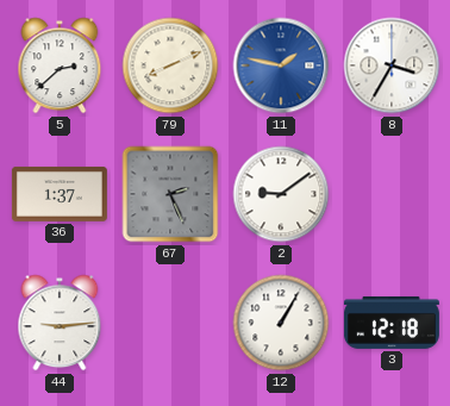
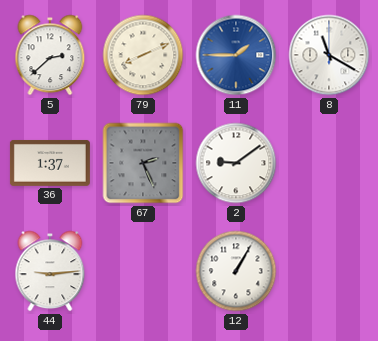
11: 1:47 -> 1:45 (236, 55)
8: 3:35 -> 11:20 (329, 55)
3: 12:18 -> none (392, 323)
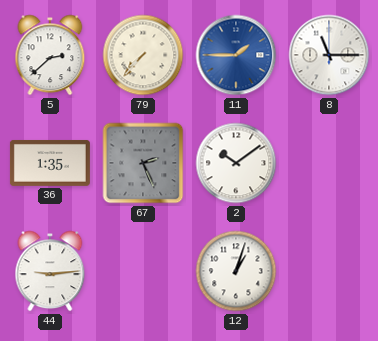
79: 8:11 -> 7:37 (143, 55)
8: 11:20 -> 11:15 (329, 55)
36: 1:37 -> 1:35 (50, 163)
2: 9:09 -> 10:09 (236, 163)
12: 1:05 -> 1:03 (236, 271)
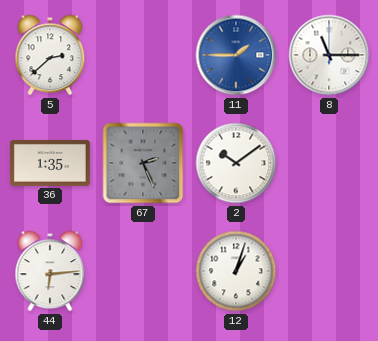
79: 7:37 -> none (143, 55)
44: 9:14 -> 6:14 (50, 271)
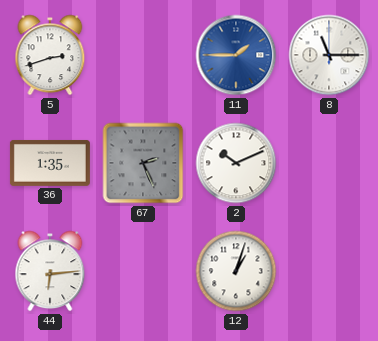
5: 2:38 -> 2:42 (50, 55)
2: 10:09 -> 10:11 (236, 163)
